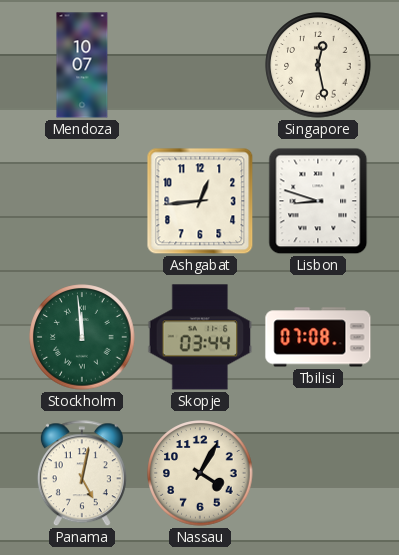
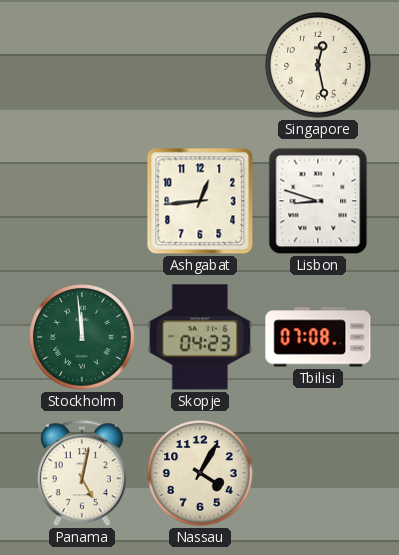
Mendoza: 10:07 -> none (82, 65)
Skopje: 03:44 -> 04:23 (200, 337)
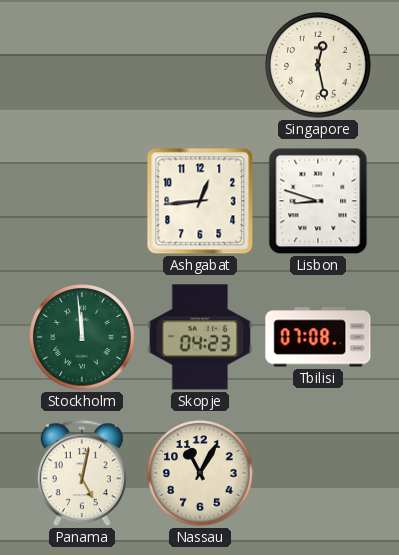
Nassau: 4:05 -> 11:05 (200, 473)
